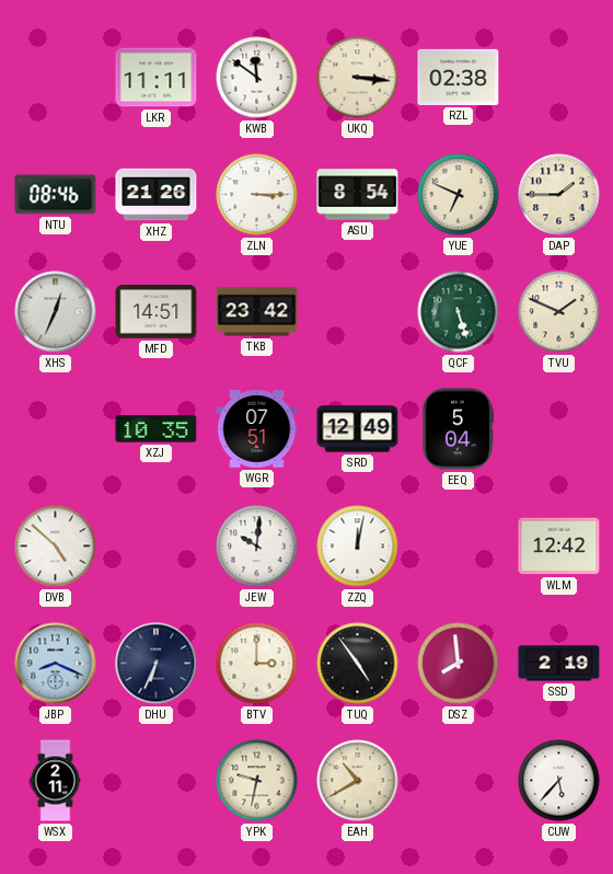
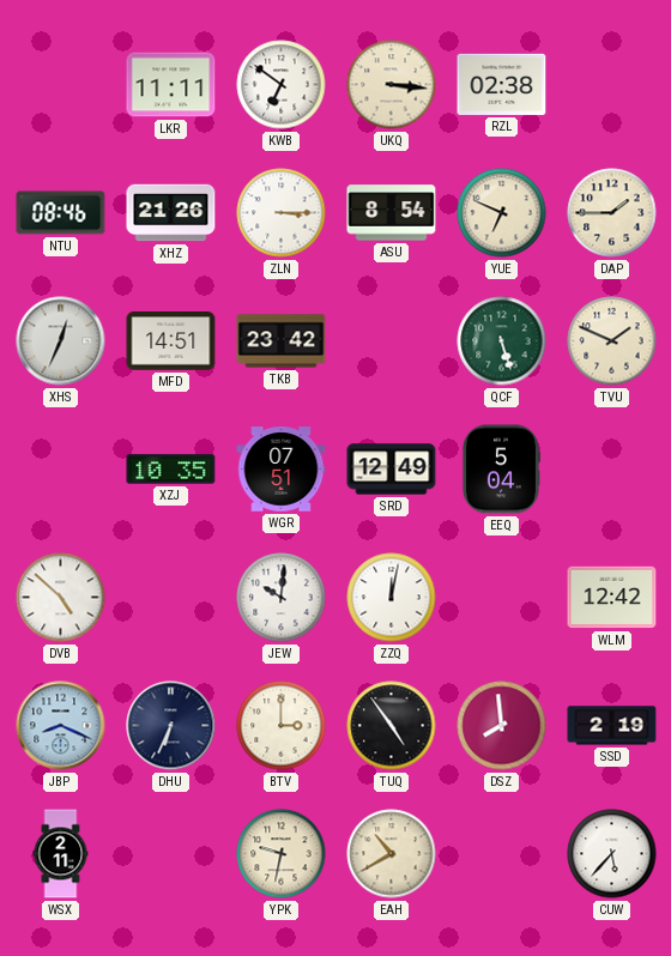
KWB: 11:51 -> 6:51 (282, 85)
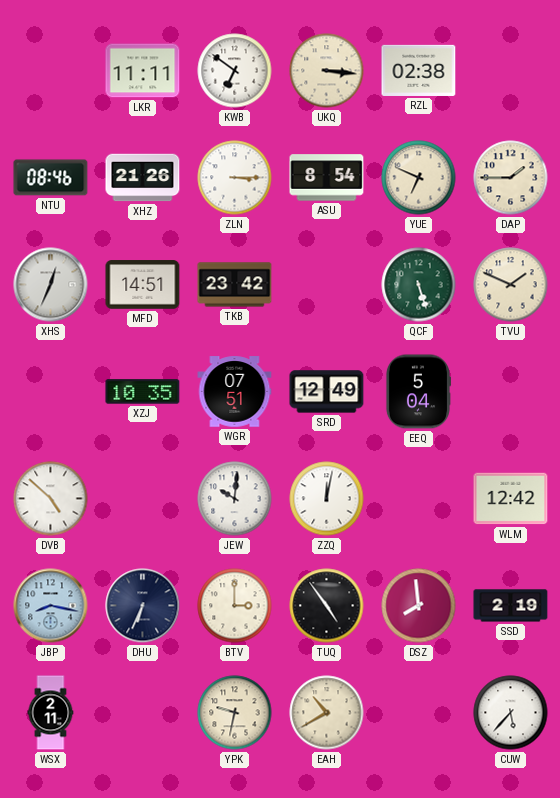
JBP: 8:19 -> 8:17 (51, 606)
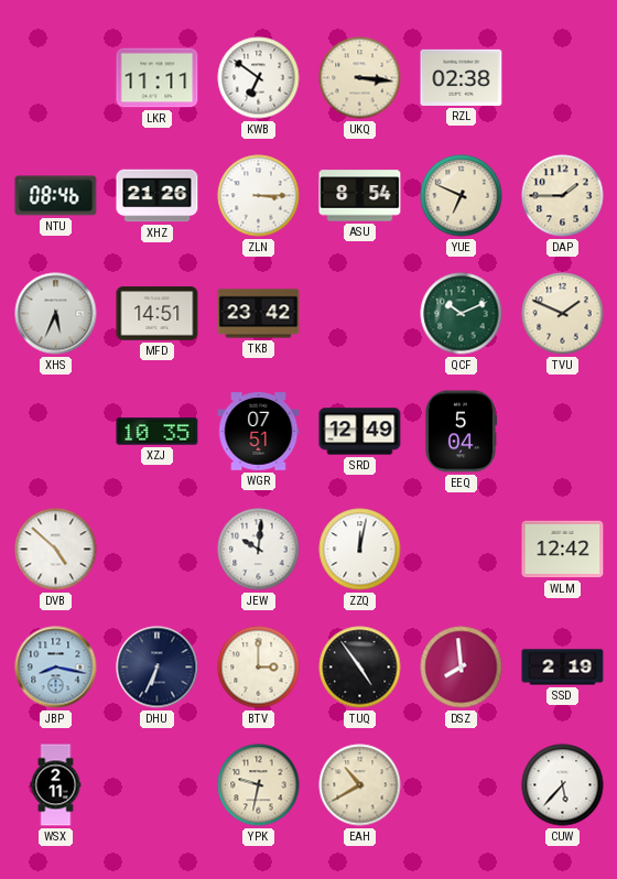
XHS: 12:34 -> 5:34 (56, 314)
QCF: 5:27 -> 10:11 (462, 314)
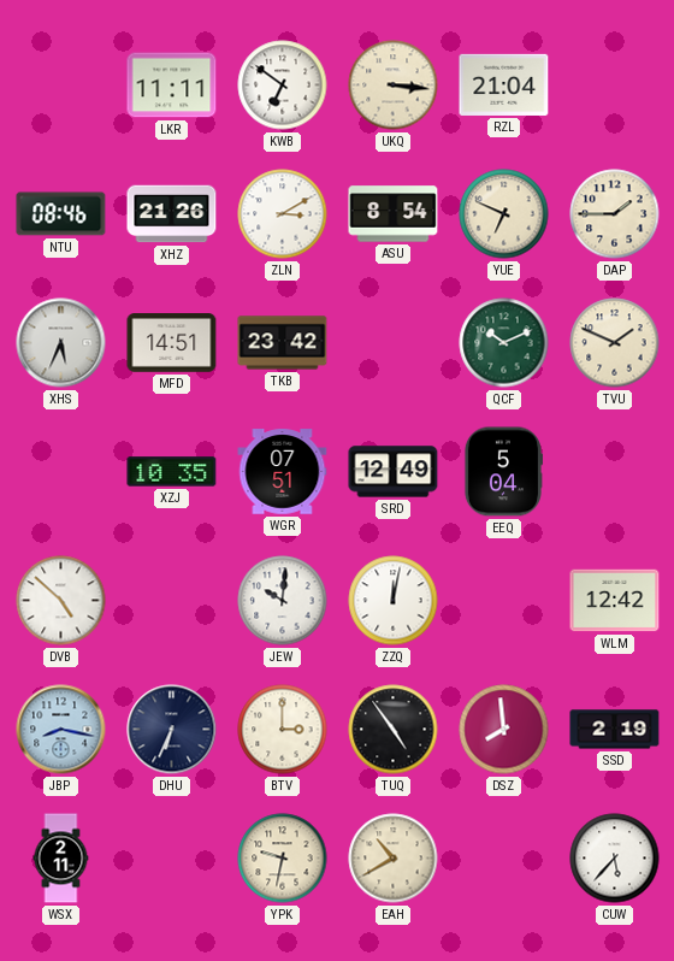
RZL: 02:38 -> 21:04 (504, 84)
ZLN: 3:15 -> 3:10 (283, 214)
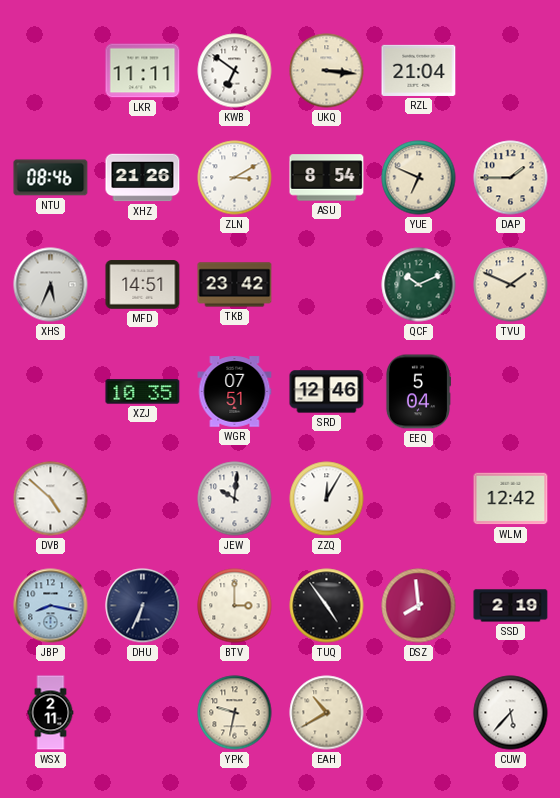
SRD: 12:49 -> 12:46 (327, 392)
ZZQ: 12:02 -> 12:05 (327, 499)
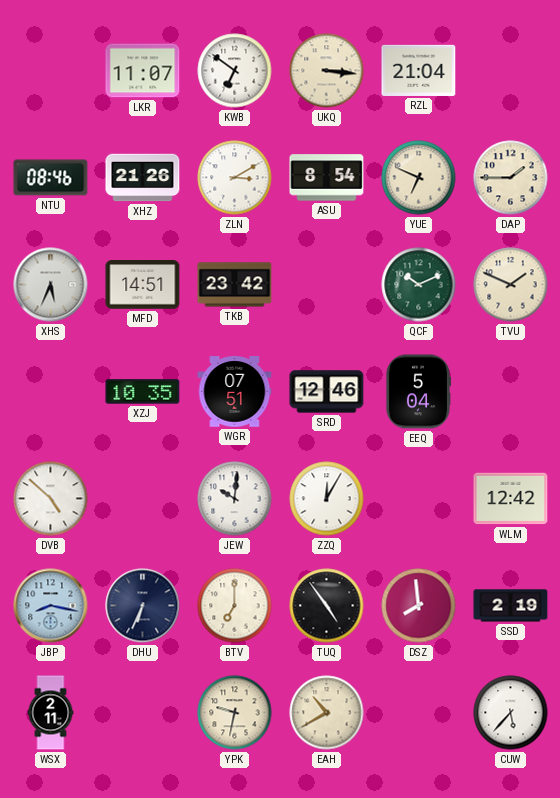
LKR: 11:11 -> 11:07 (143, 71)
BTV: 3:00 -> 7:00 (235, 606)
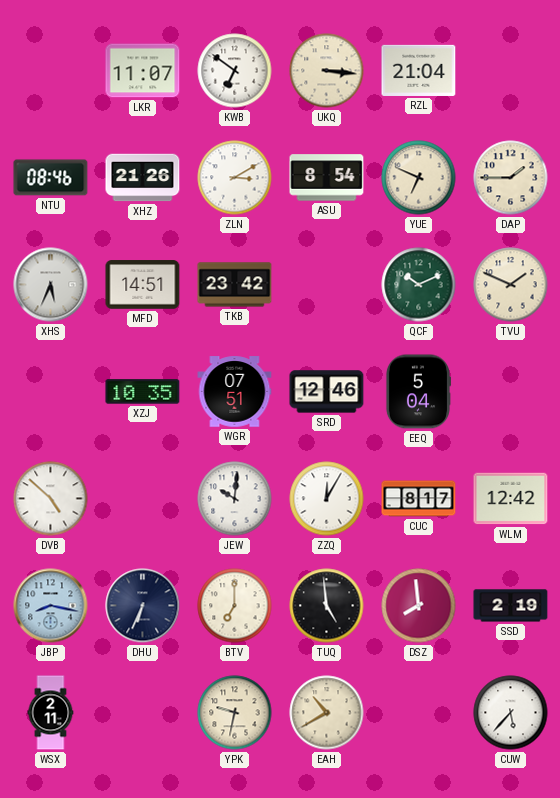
CUC: none -> 8:17 (419, 499)
TUQ: 4:54 -> 4:59 (327, 606)
